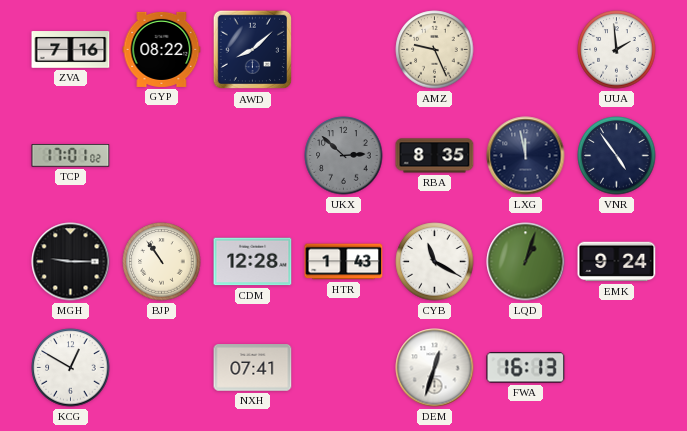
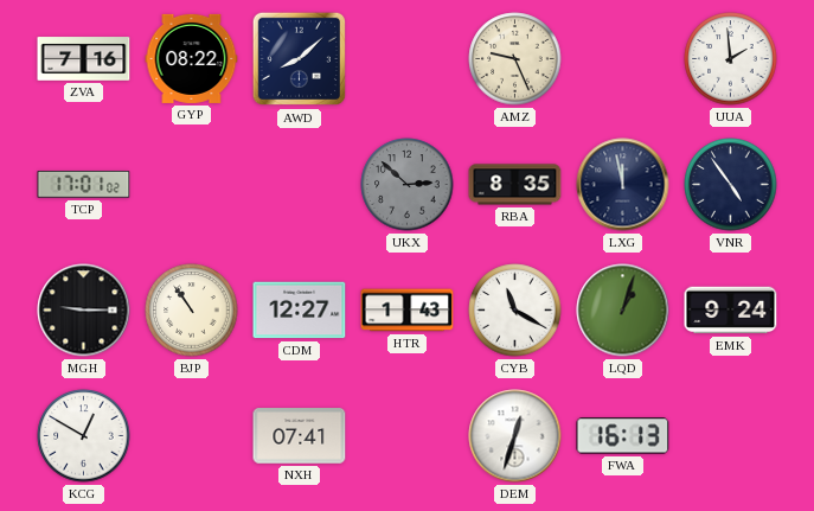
CDM: 12:28 -> 12:27 (300, 311)
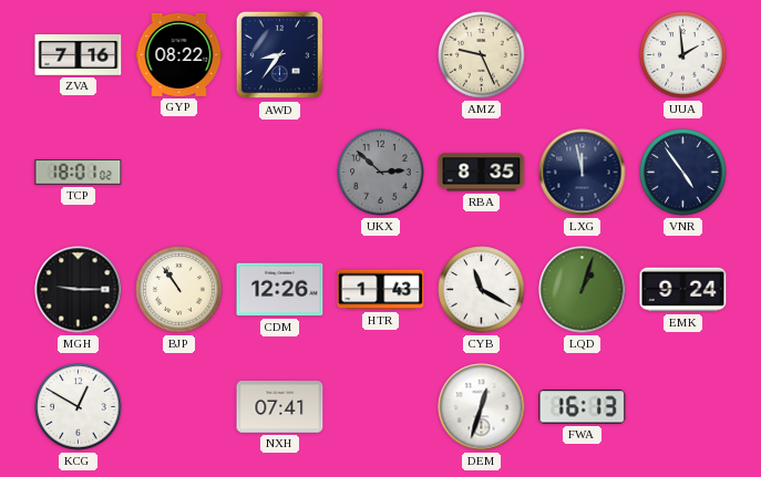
AWD: 8:08 -> 8:36 (280, 55)
TCP: 17:01 -> 18:01 (79, 173)
CDM: 12:27 -> 12:26 (280, 290)
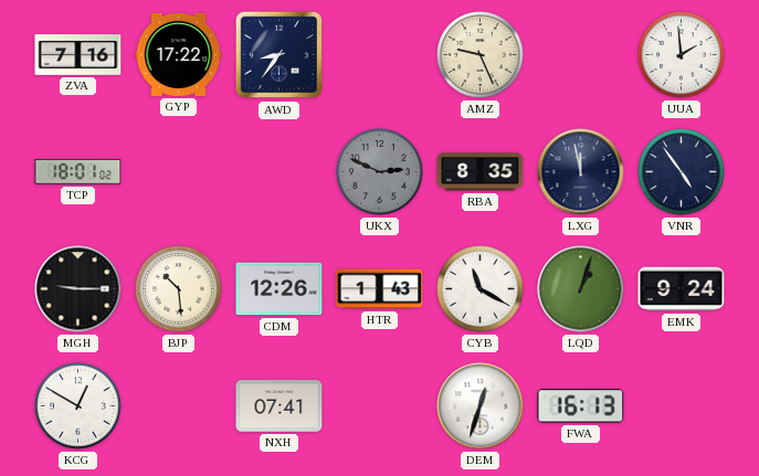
GYP: 08:22 -> 17:22 (179, 54)
UKX: 2:52 -> 2:49 (380, 172)
BJP: 10:54 -> 10:29 (179, 289)
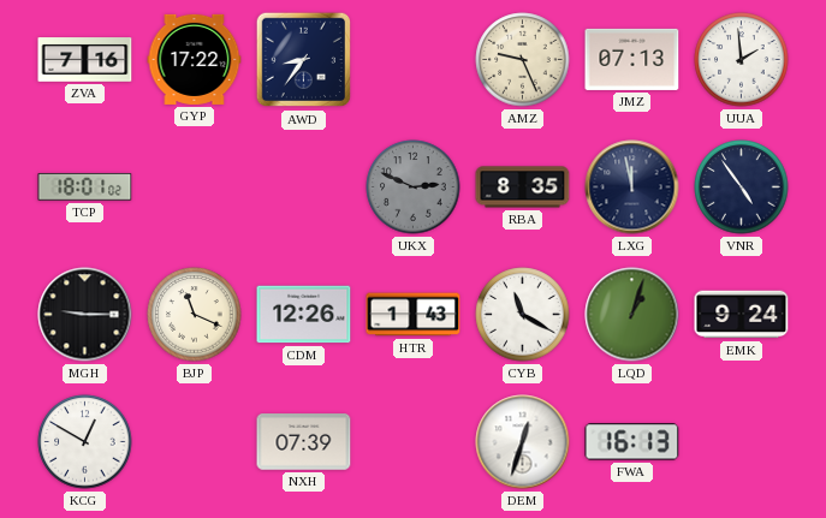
JMZ: none -> 07:13 (632, 59)
BJP: 10:29 -> 11:19 (195, 315)
NXH: 07:41 -> 07:39 (304, 442)
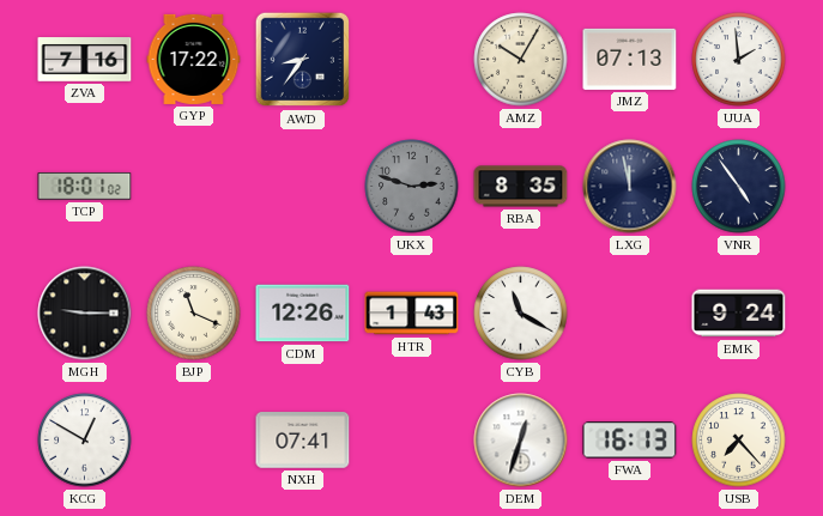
AMZ: 9:26 -> 10:05 (521, 60)
UKX: 2:49 -> 2:48 (412, 187)
LQD: 1:03 -> none (632, 315)
NXH: 07:39 -> 07:41 (303, 441)
USB: none -> 7:23 (739, 441)
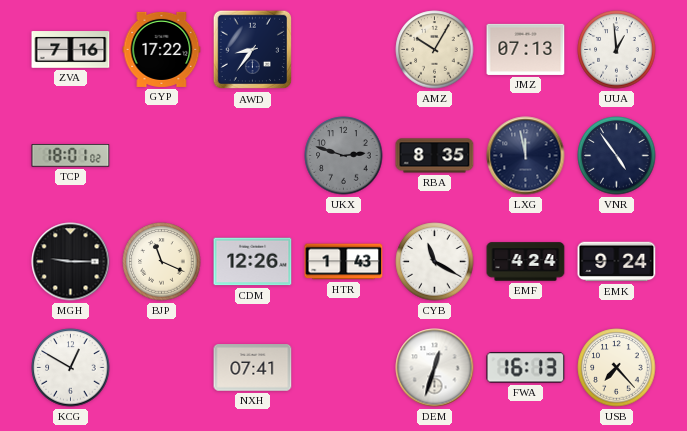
UUA: 1:59 -> 12:59 (617, 50)
EMF: none -> 4:24 (526, 262)
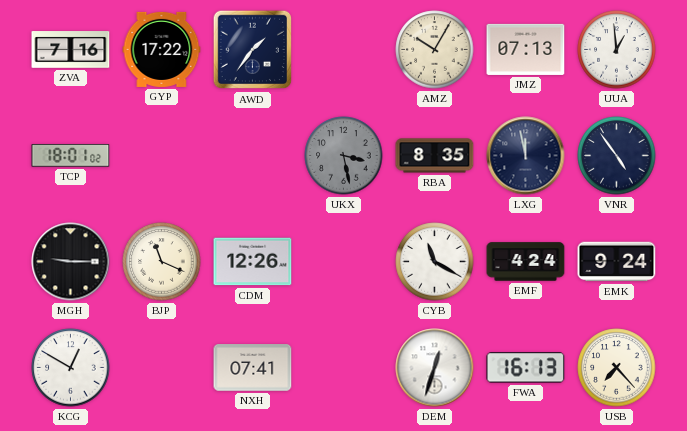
AWD: 8:36 -> 1:36 (253, 50)
UKX: 2:48 -> 3:28 (344, 156)
HTR: 1:43 -> none (344, 262)
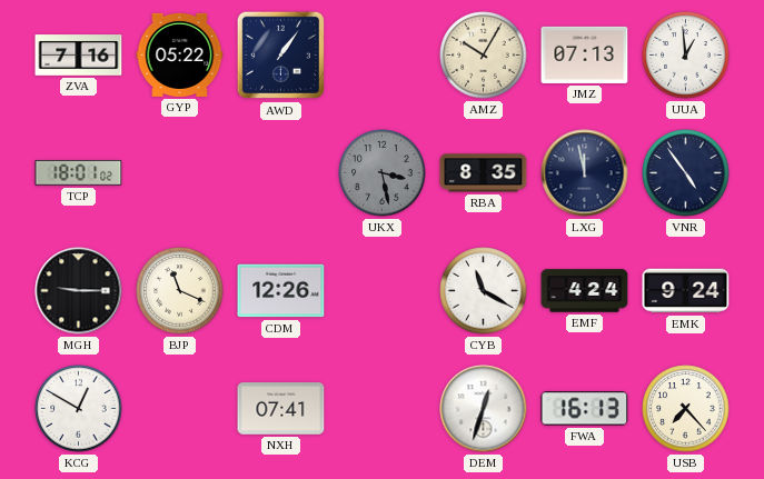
GYP: 17:22 -> 05:22 (180, 54)
AWD: 1:36 -> 1:06 (281, 56)
